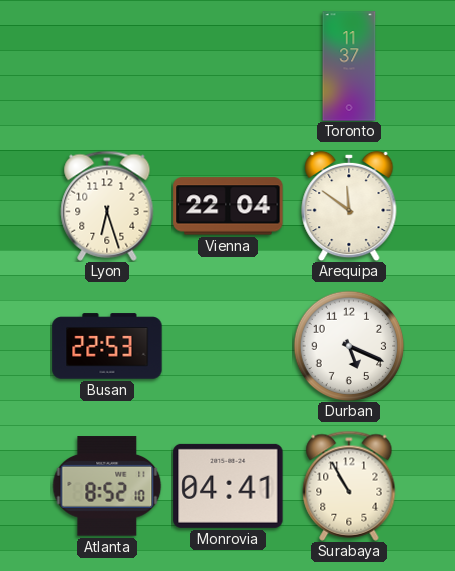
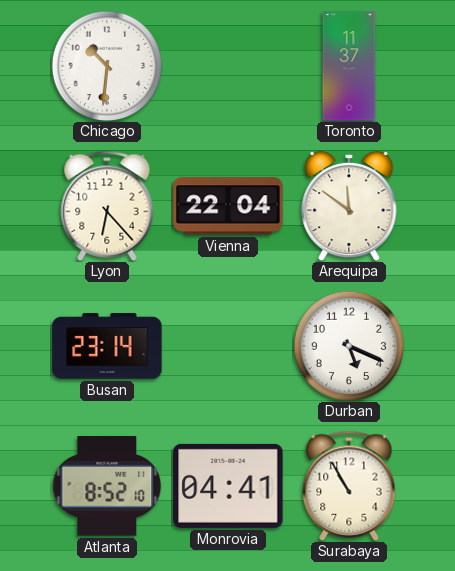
Chicago: none -> 10:31 (107, 66)
Lyon: 6:27 -> 6:23 (107, 206)
Busan: 22:53 -> 23:14 (107, 346)
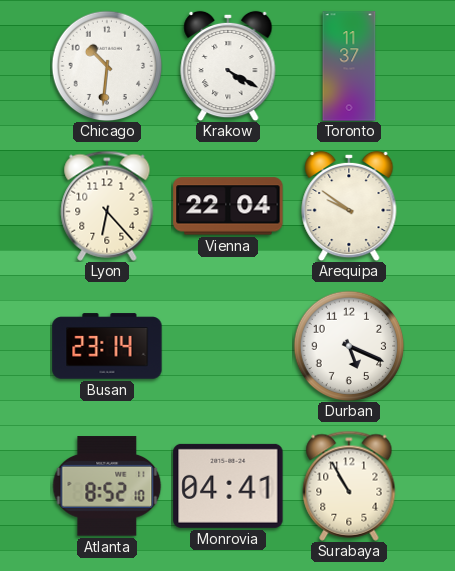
Krakow: none -> 4:20 (228, 66)
Arequipa: 11:51 -> 9:51 (349, 206)
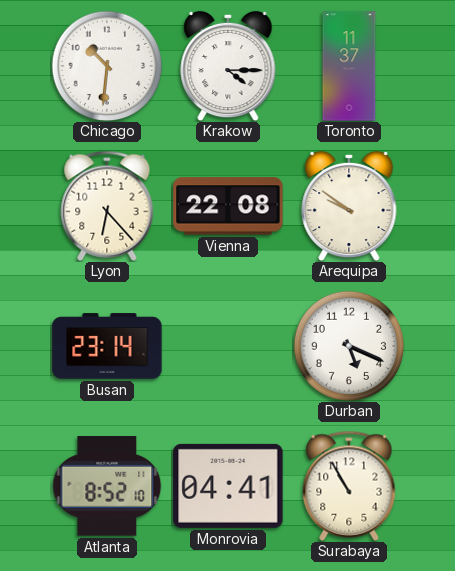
Krakow: 4:20 -> 4:15 (228, 66)
Vienna: 22:04 -> 22:08 (228, 206)
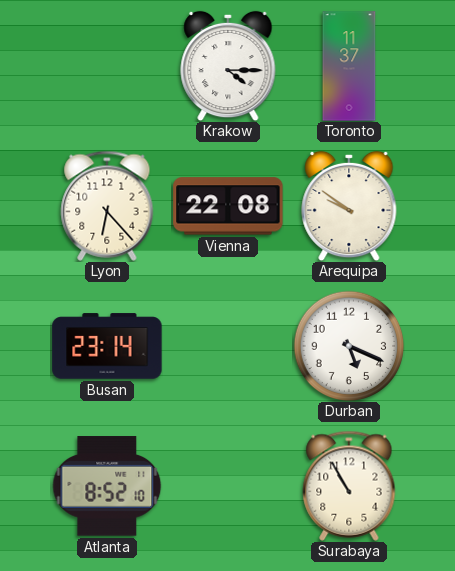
Chicago: 10:31 -> none (107, 66)
Monrovia: 04:41 -> none (228, 486)
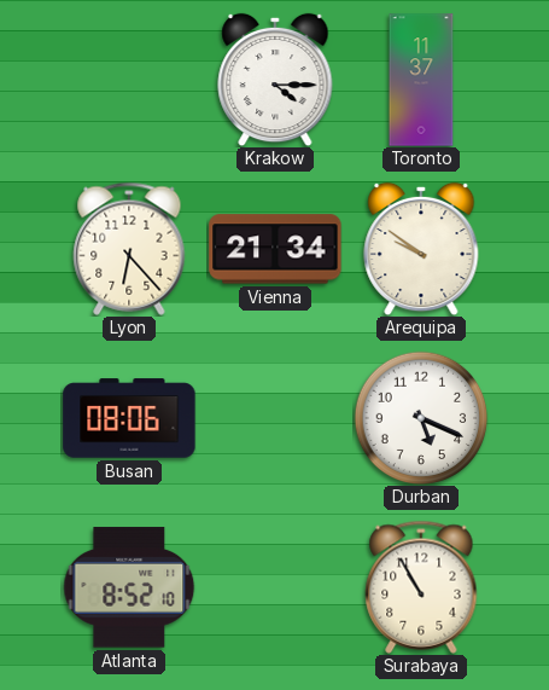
Vienna: 22:08 -> 21:34 (275, 249)
Busan: 23:14 -> 08:06 (129, 418)
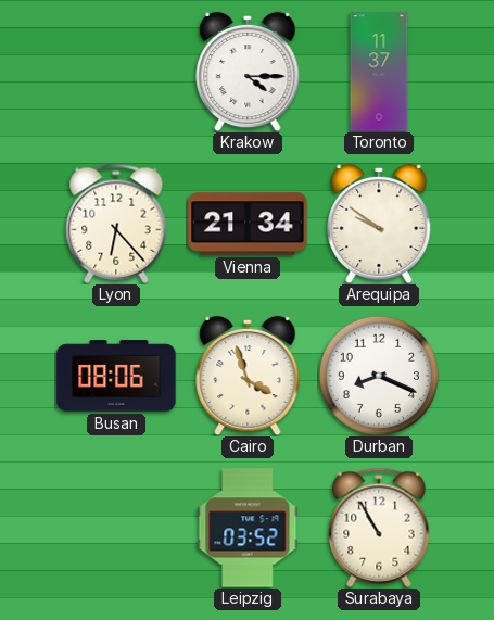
Cairo: none -> 3:57 (248, 376)
Durban: 5:19 -> 8:19 (379, 376)
Atlanta: 8:52 -> none (129, 587)
Leipzig: none -> 03:52 (248, 528)
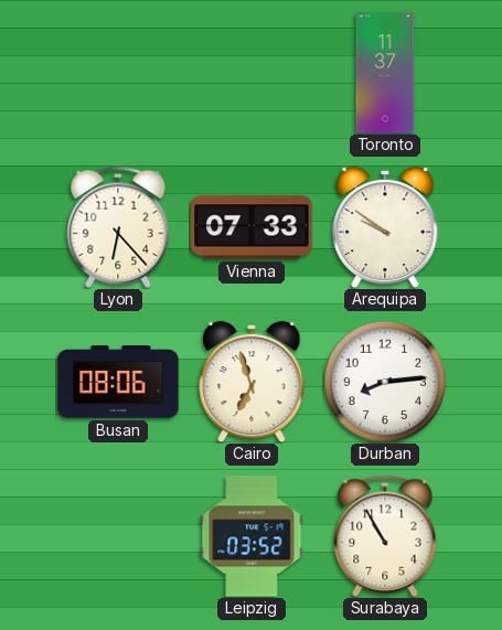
Krakow: 4:15 -> none (248, 72)
Vienna: 21:34 -> 07:33 (252, 227)
Cairo: 3:57 -> 6:57 (252, 382)
Durban: 8:19 -> 8:14 (385, 382)
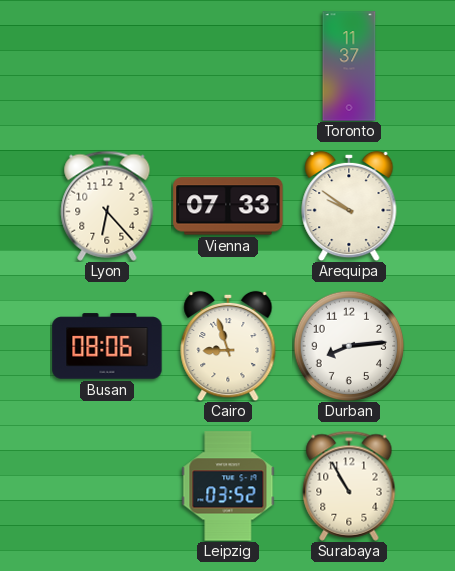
Cairo: 6:57 -> 8:57 (228, 346)
